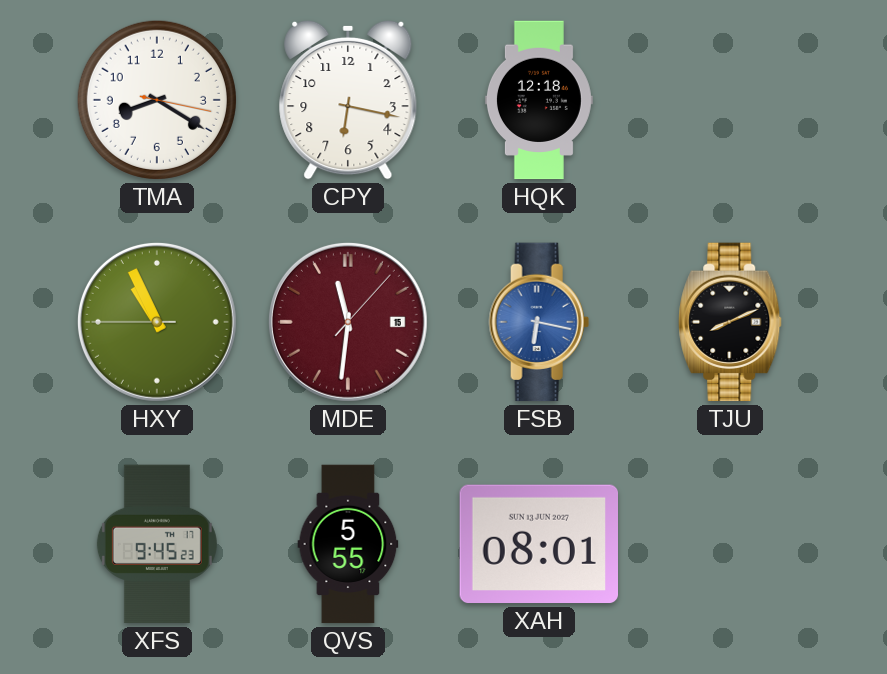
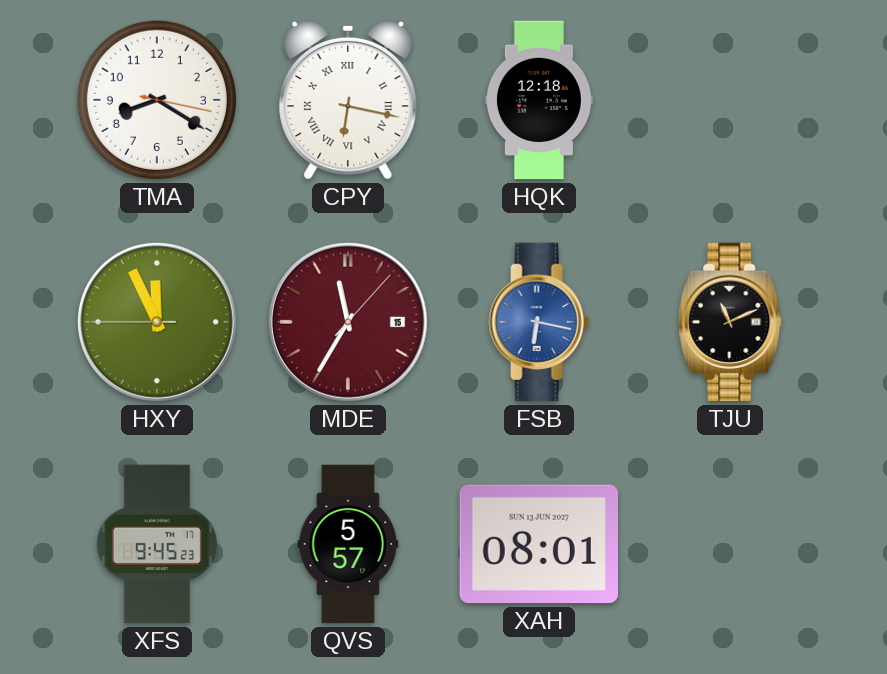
CPY numerals: Arabic -> Roman (348, 100)
HXY: 10:55 -> 11:55 (157, 322)
MDE: 11:31 -> 11:35 (348, 322)
TJU: 8:11 -> 11:11 (730, 322)
QVS: 5:55 -> 5:57 (348, 544)
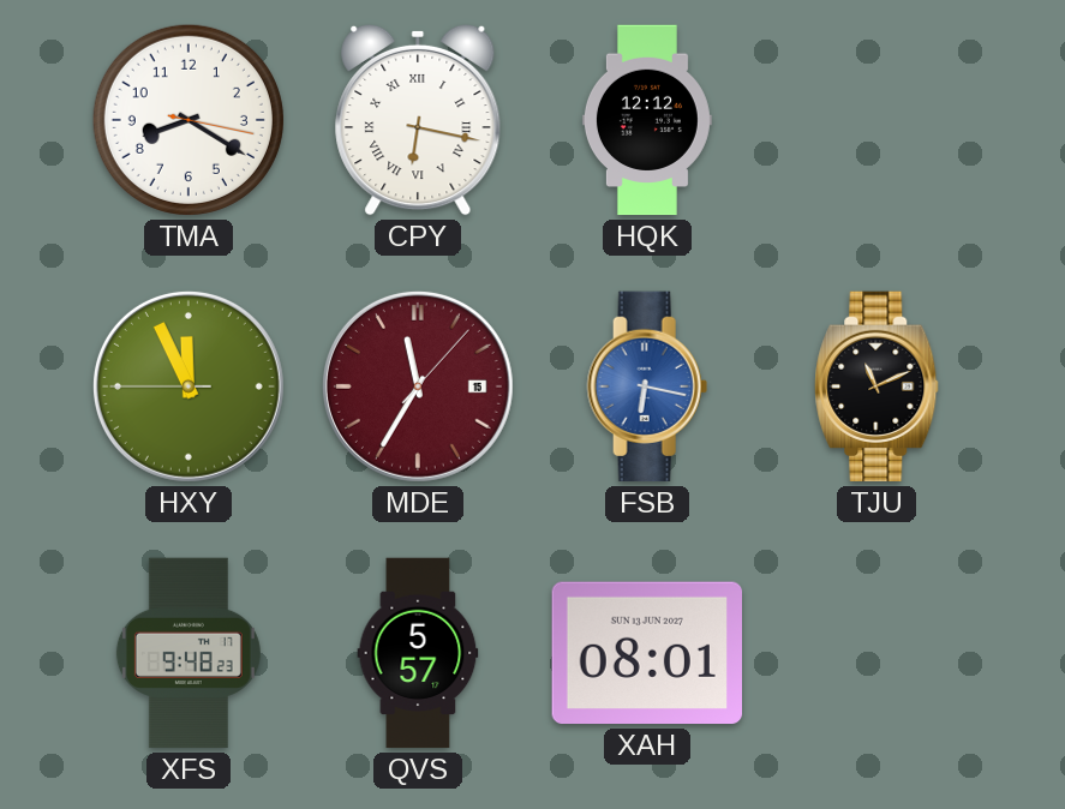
HQK: 12:18 -> 12:12 (647, 120)
XFS: 9:45 -> 9:48 (189, 653)
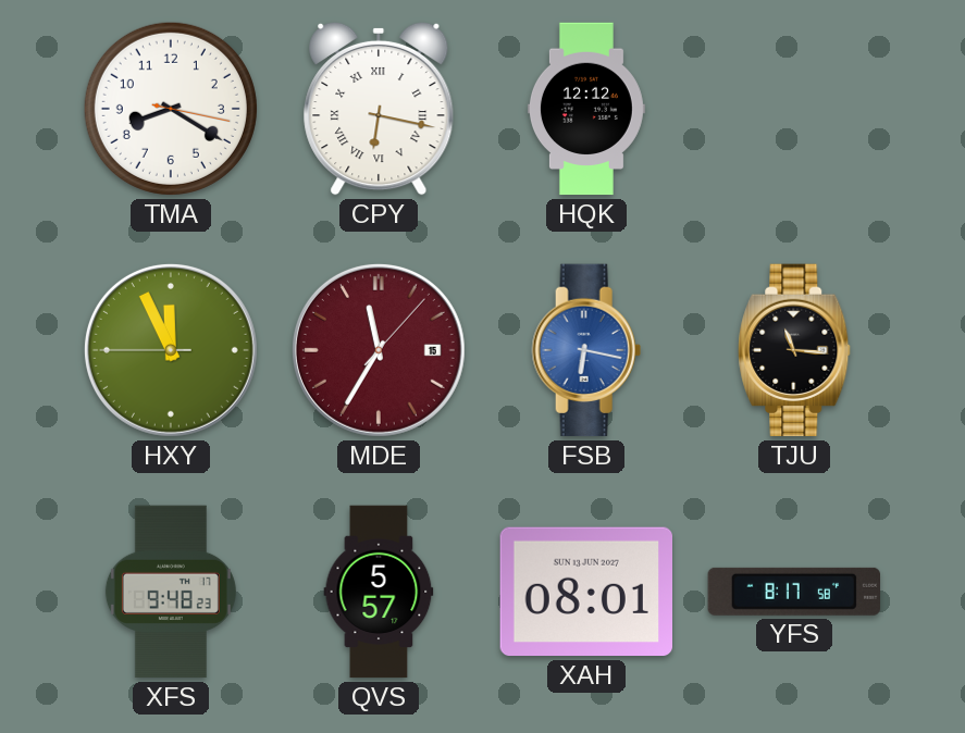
TJU: 11:11 -> 11:16 (794, 350)
YFS: none -> 8:17 (793, 592)
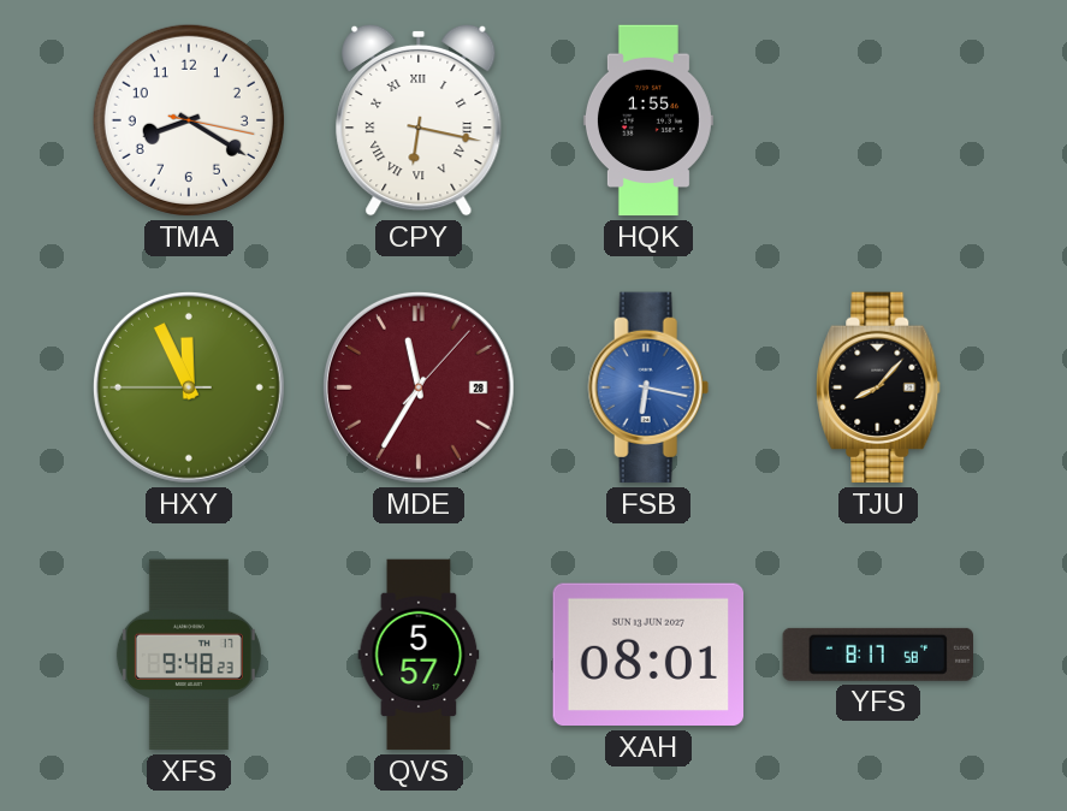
HQK: 12:12 -> 1:55 (648, 120)
MDE date: 15 -> 28 (419, 387)
TJU: 11:16 -> 8:07 (878, 387)
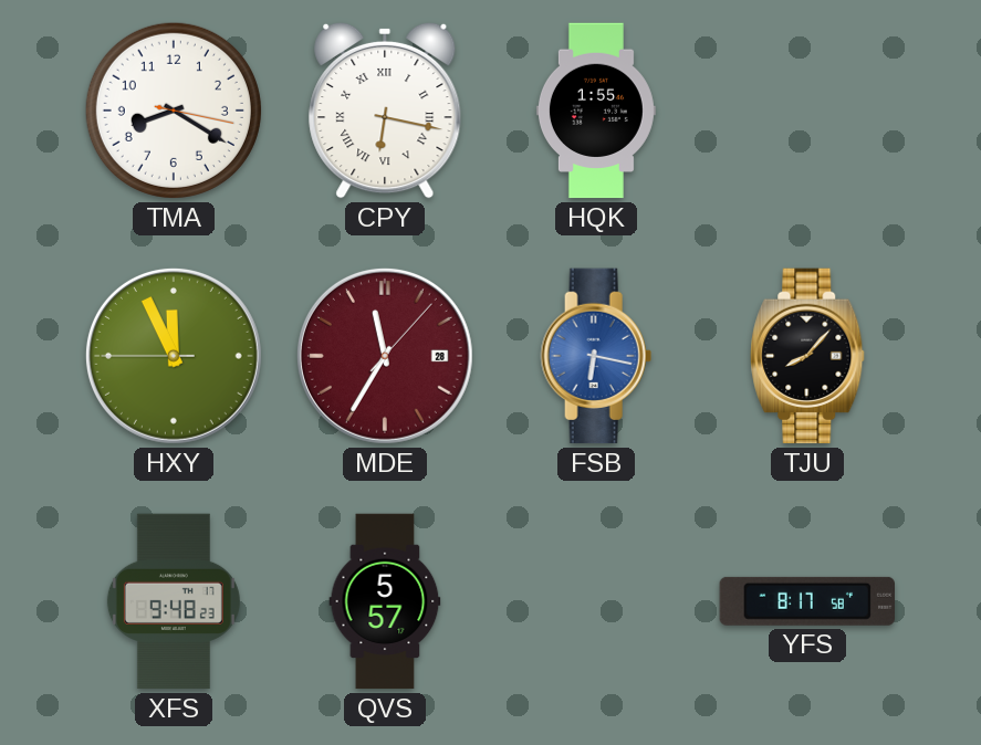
XAH: 08:01 -> none (647, 655)
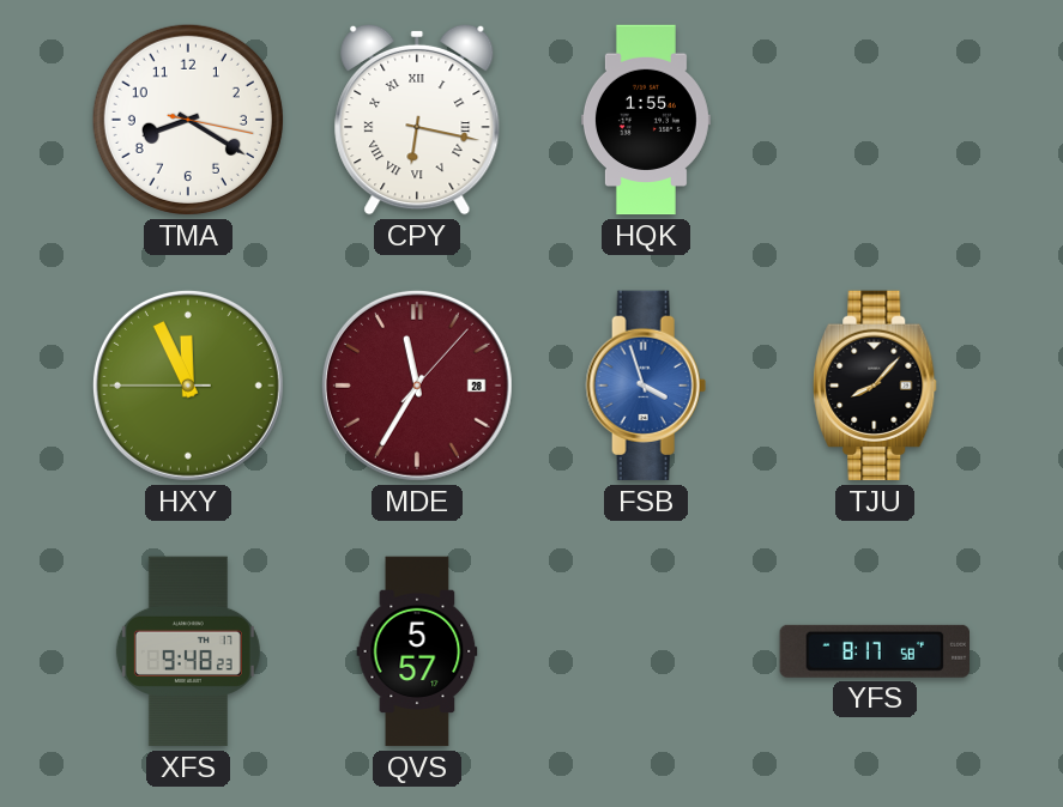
FSB: 6:17 -> 3:57 (646, 386)
